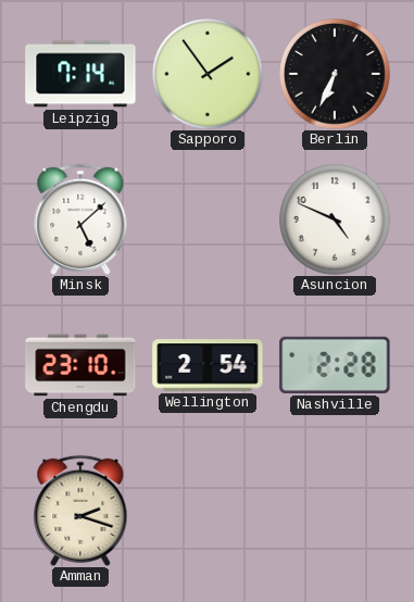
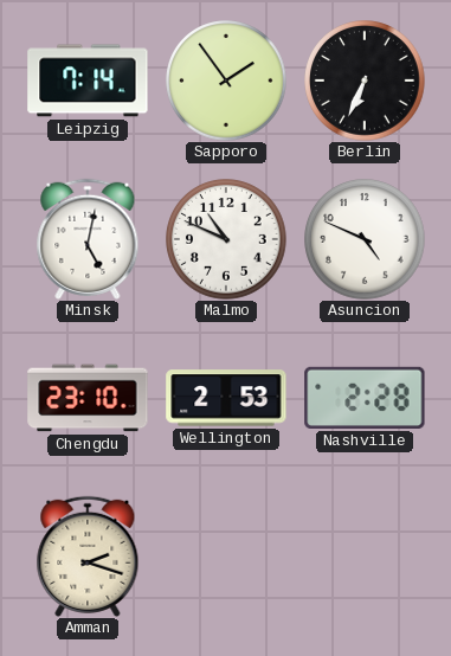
Minsk: 5:08 -> 5:02 (88, 239)
Malmo: none -> 10:49 (226, 239)
Wellington: 2:54 -> 2:53 (226, 398)
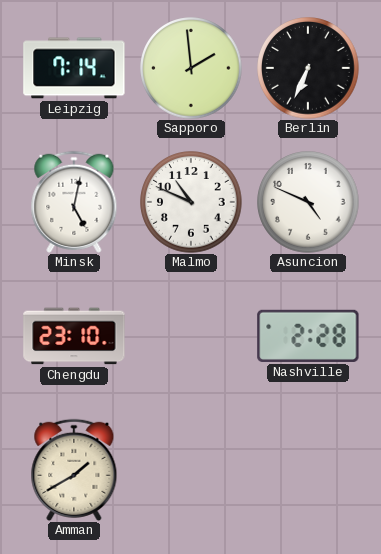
Sapporo: 1:54 -> 1:59 (191, 68)
Wellington: 2:53 -> none (226, 398)
Amman: 2:18 -> 1:40 (74, 470)
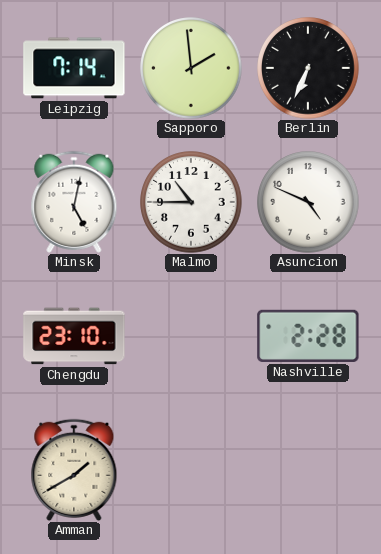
Malmo: 10:49 -> 10:45 (191, 202)
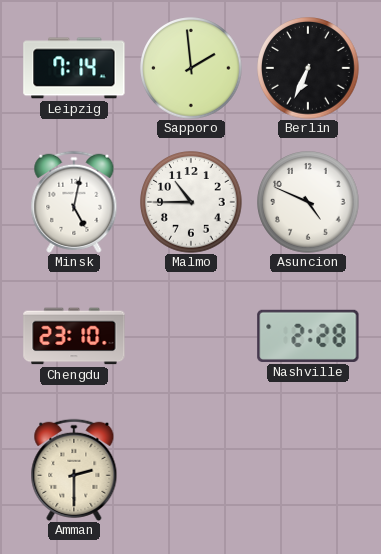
Amman: 1:40 -> 2:30 (74, 470)
